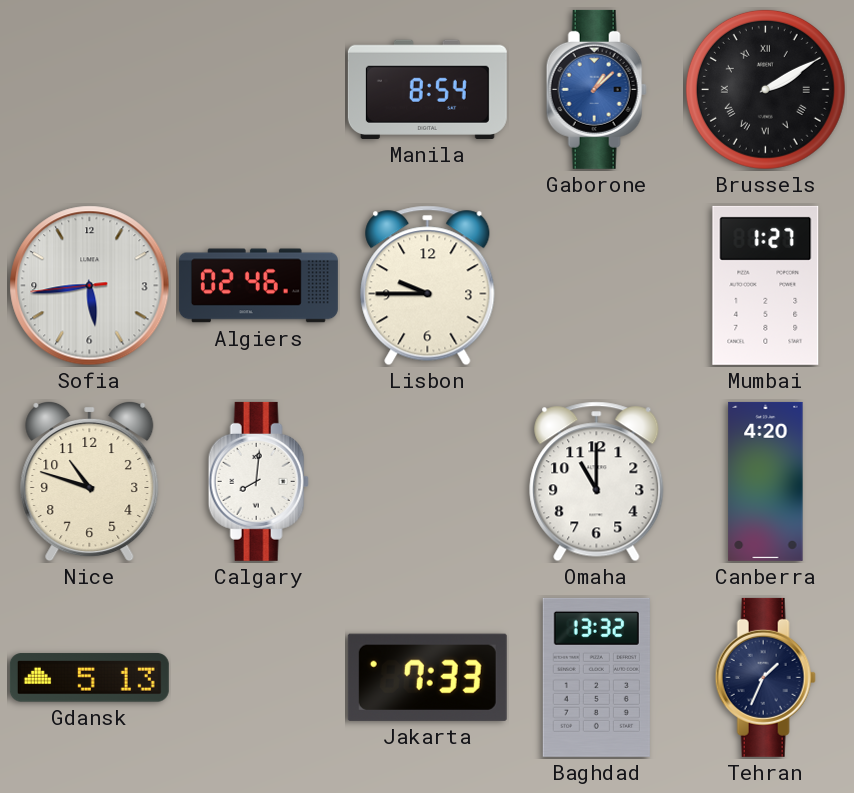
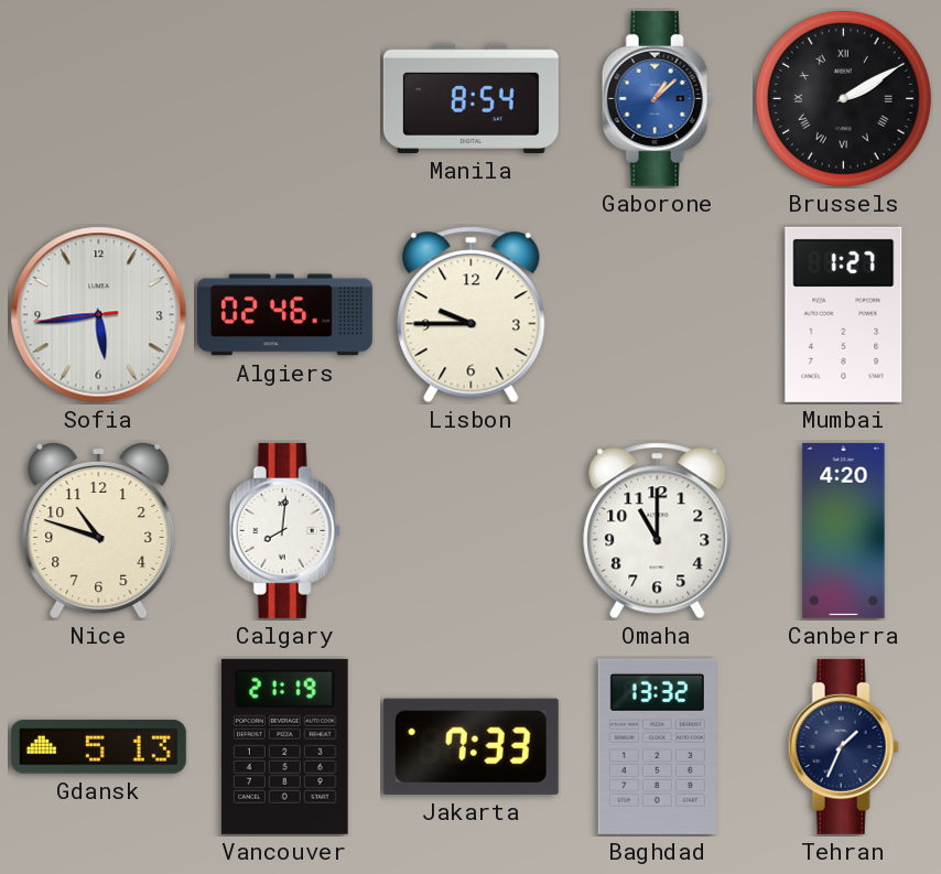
Vancouver: none -> 21:19 (284, 746)
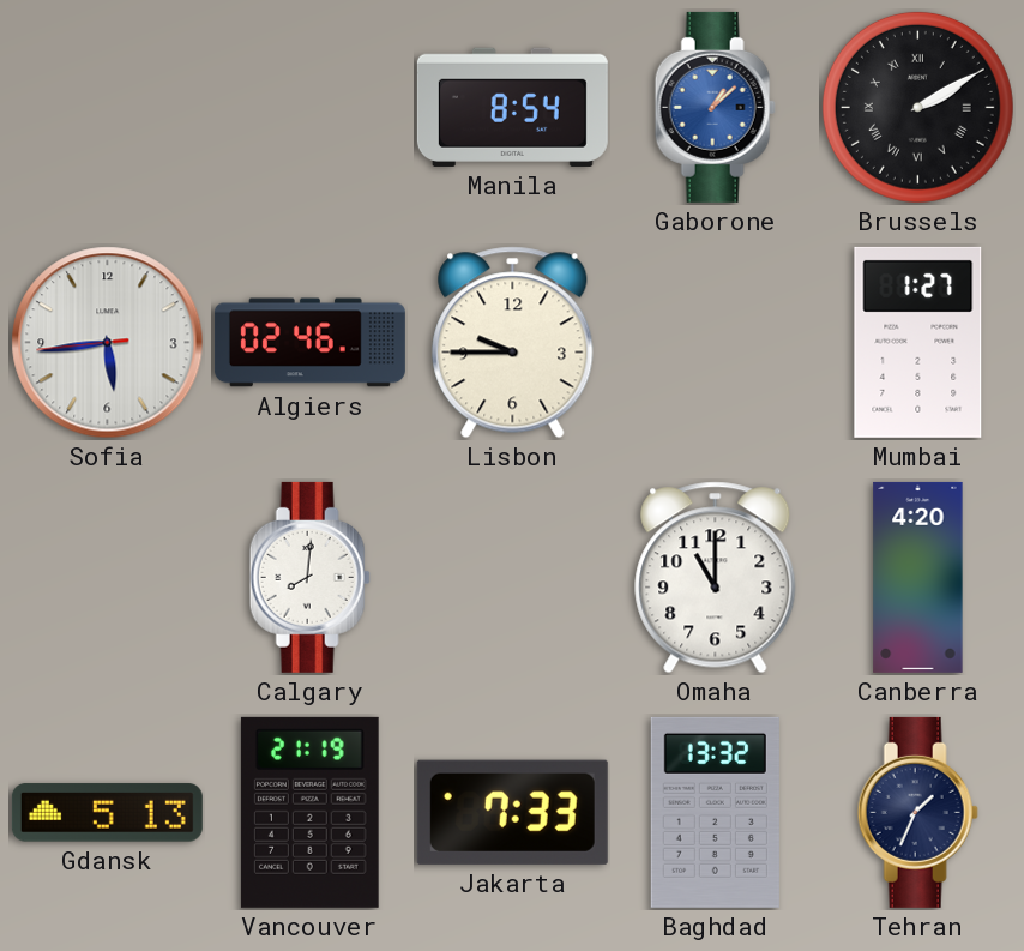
Nice: 10:48 -> none (99, 530)
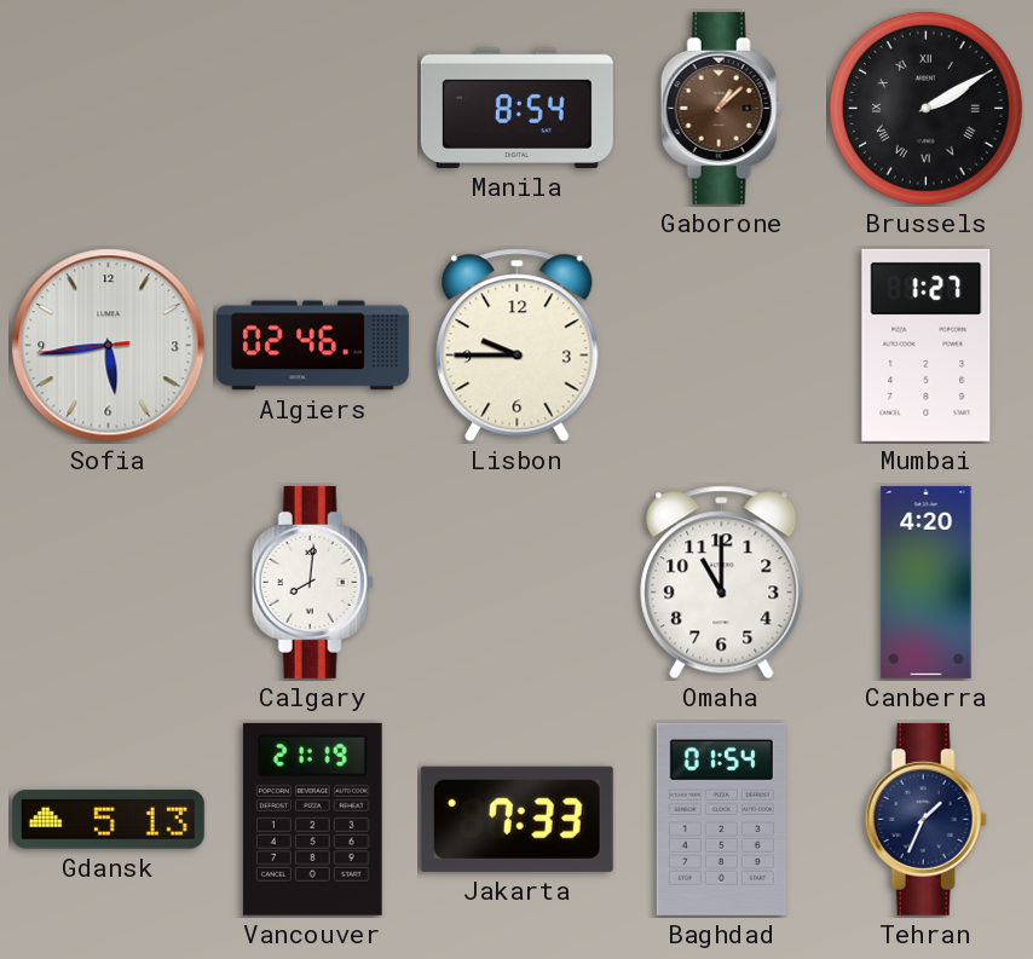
Gaborone dial: blue -> brown (721, 108)
Baghdad: 13:32 -> 01:54 (721, 819)
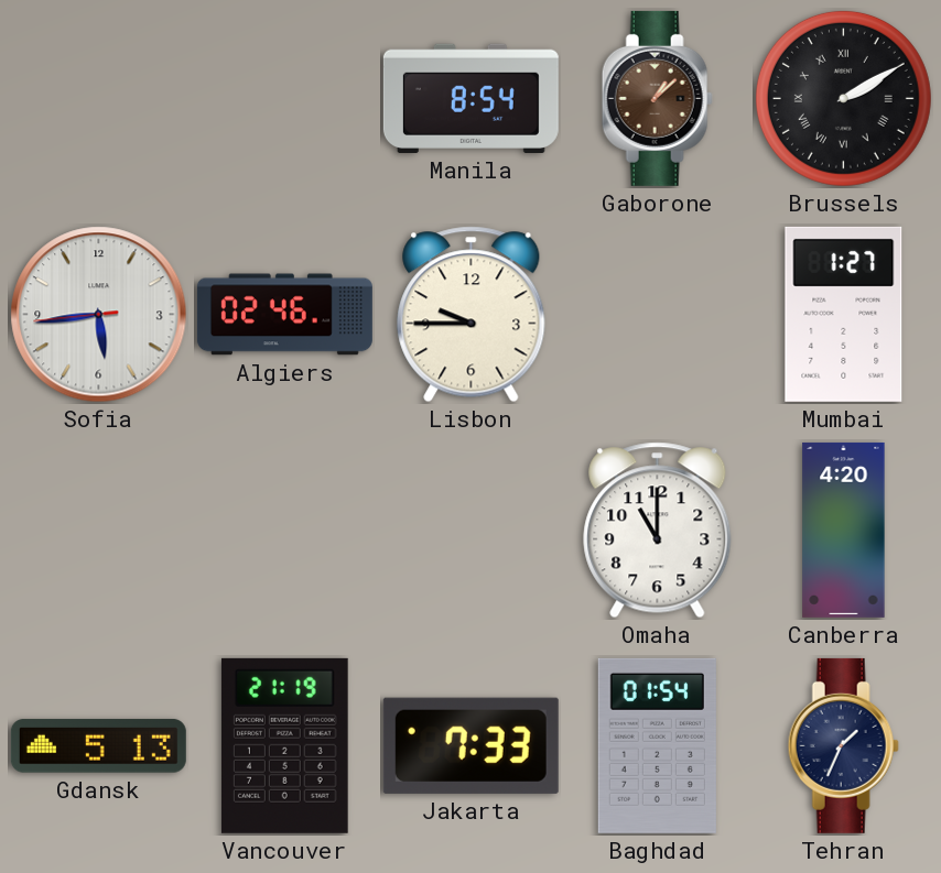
Calgary: 8:01 -> none (312, 582)
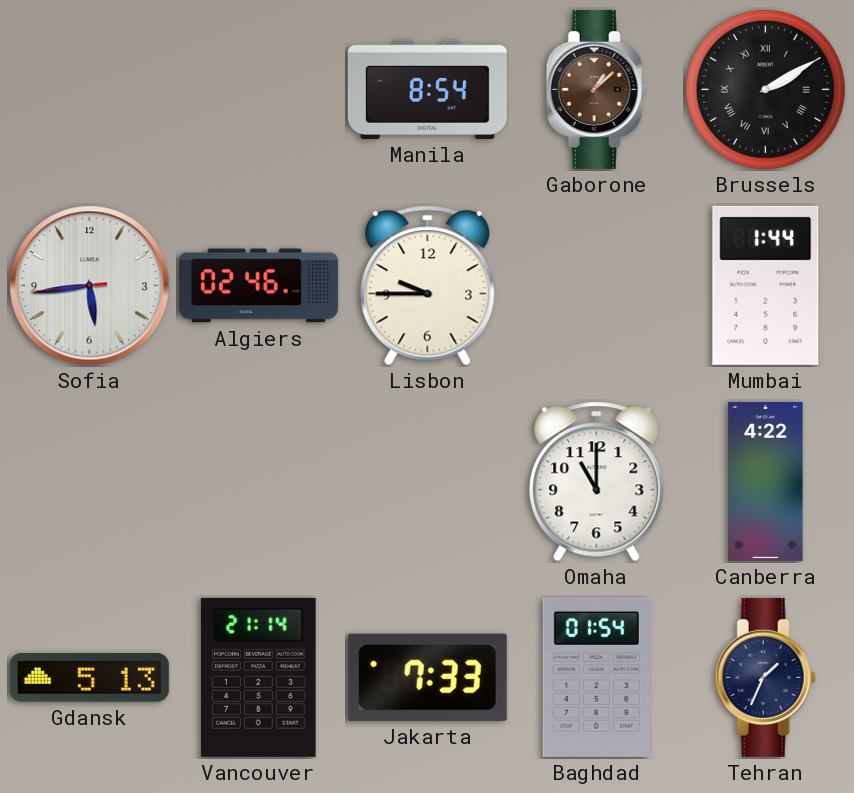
Mumbai: 1:27 -> 1:44 (766, 285)
Canberra: 4:20 -> 4:22 (766, 481)
Vancouver: 21:19 -> 21:14 (258, 677)
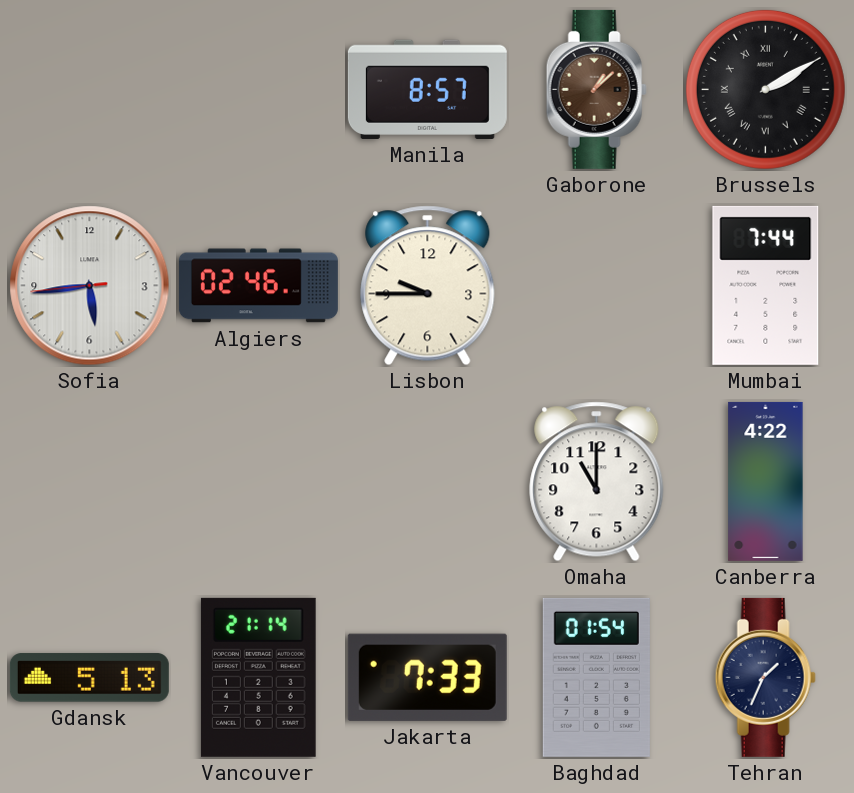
Manila: 8:54 -> 8:57 (427, 89)
Mumbai: 1:44 -> 7:44 (766, 285)
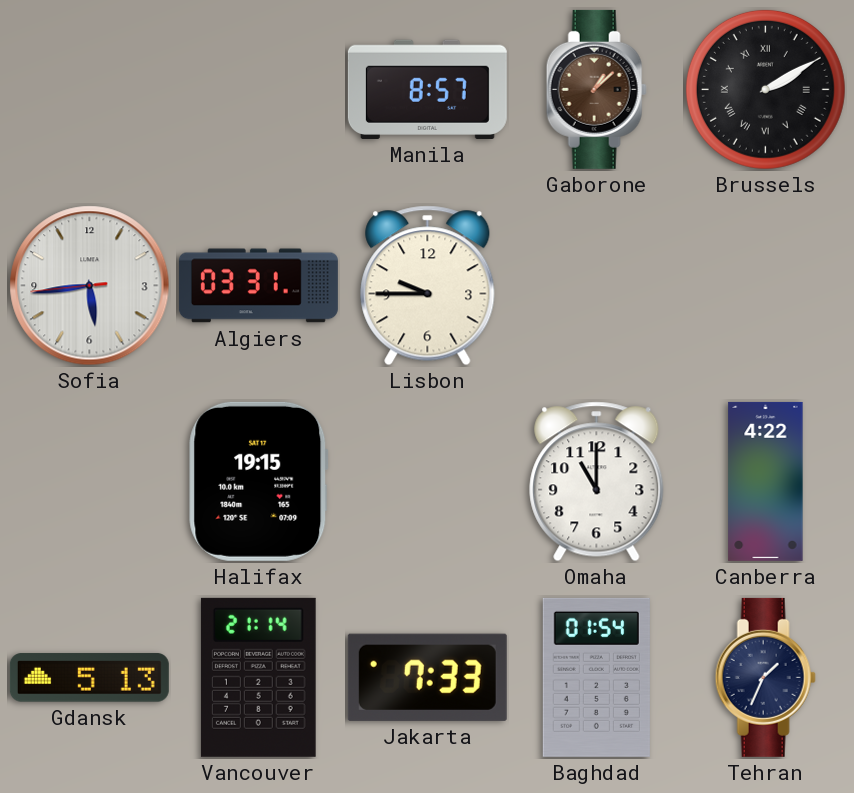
Algiers: 02:46 -> 03:31 (258, 286)
Mumbai: 7:44 -> none (766, 285)
Halifax: none -> 19:15 (259, 481)
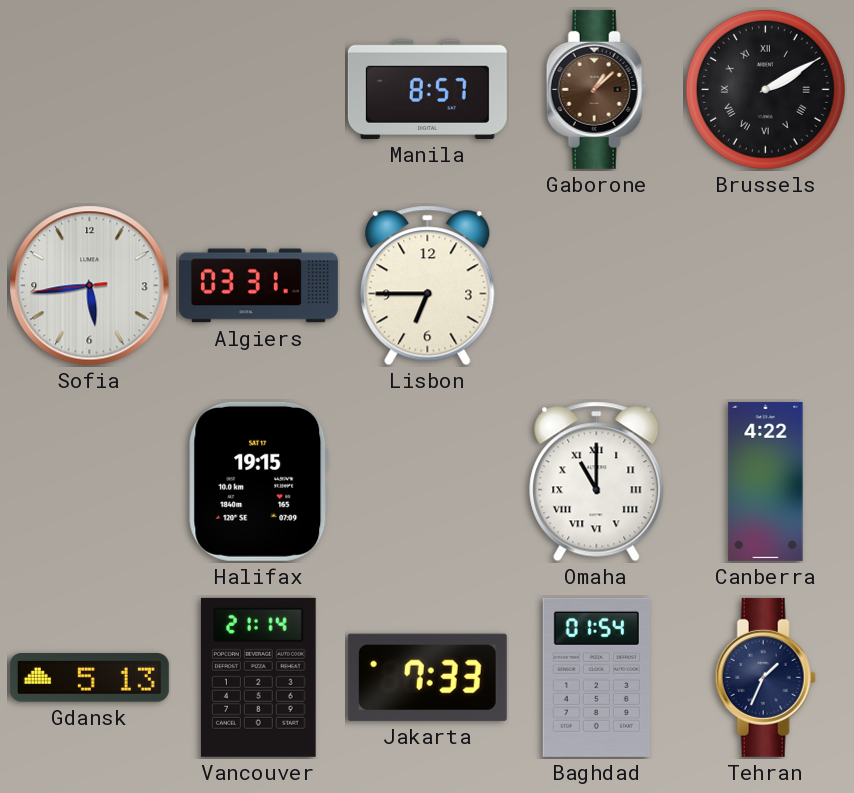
Lisbon: 9:45 -> 6:45 (428, 286)
Omaha numerals: Arabic -> Roman (597, 482)
